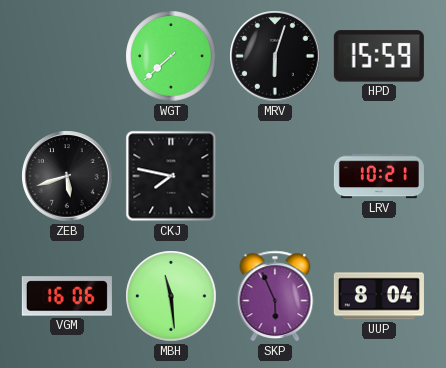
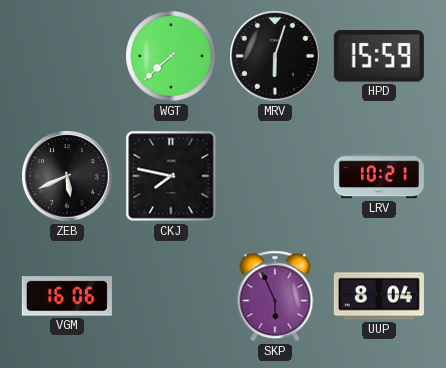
ZEB: 5:42 -> 5:41 (67, 176)
MBH: 11:29 -> none (171, 296)
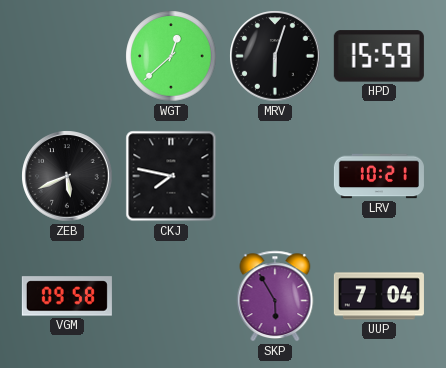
WGT: 7:38 -> 12:38 (171, 56)
VGM: 16:06 -> 09:58 (67, 296)
SKP: 5:56 -> 5:55 (275, 296)
UUP: 8:04 -> 7:04 (379, 296)
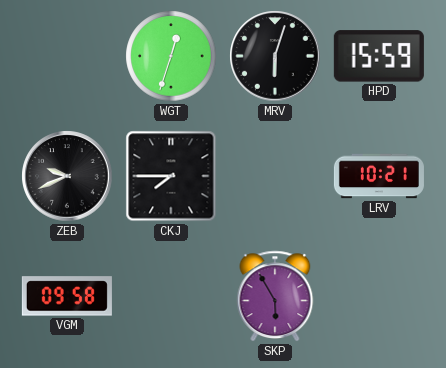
WGT: 12:38 -> 12:33 (171, 56)
ZEB: 5:41 -> 9:41 (67, 176)
CKJ: 7:47 -> 7:45 (171, 176)
UUP: 7:04 -> none (379, 296)
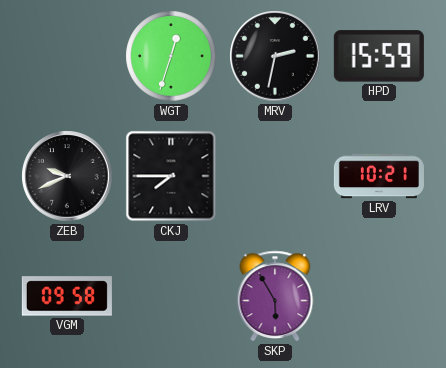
MRV: 6:03 -> 2:32 (275, 56)
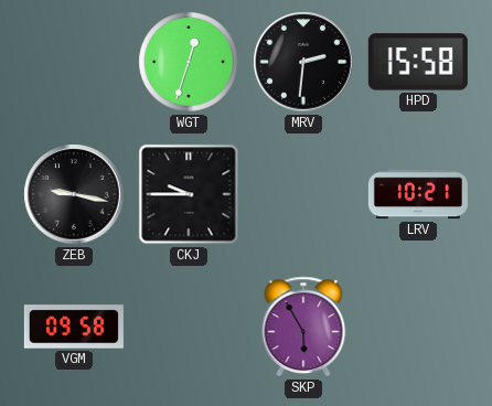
MRV: 2:32 -> 2:31 (303, 62)
HPD: 15:59 -> 15:58 (418, 62)
ZEB: 9:41 -> 9:17 (74, 194)
CKJ: 7:45 -> 9:45 (189, 194)
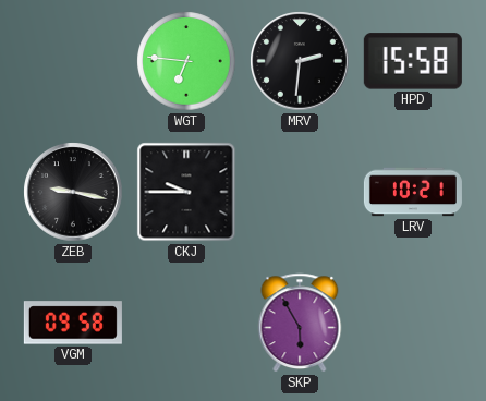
WGT: 12:33 -> 6:46 (186, 61)
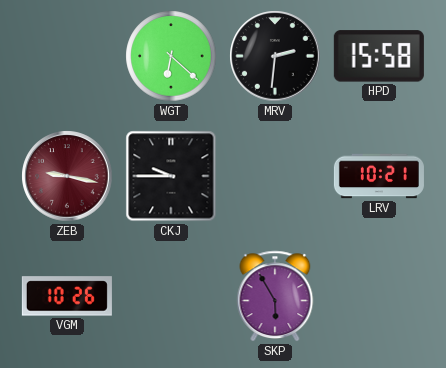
WGT: 6:46 -> 6:22 (171, 56)
ZEB dial: black -> burgundy (67, 176)
VGM: 09:58 -> 10:26 (67, 296)
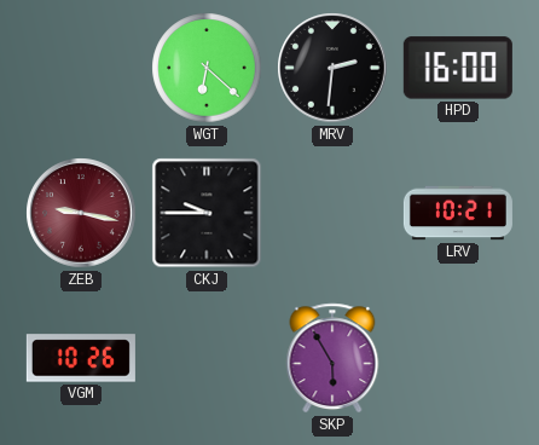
HPD: 15:58 -> 16:00 (458, 68)
